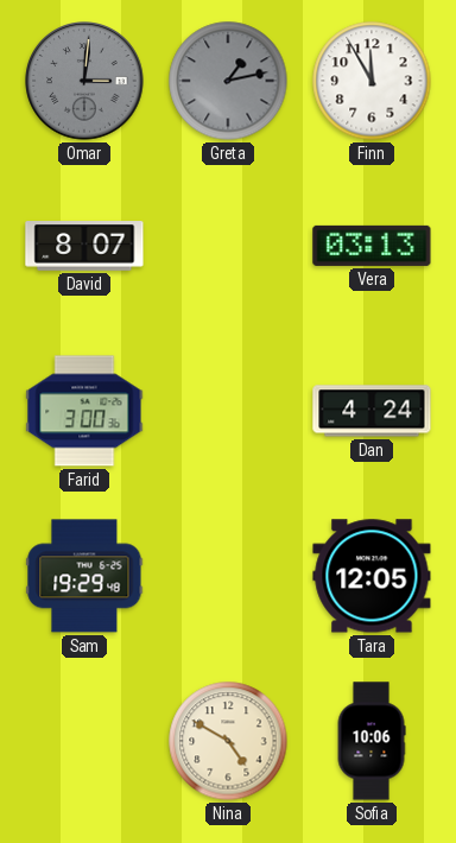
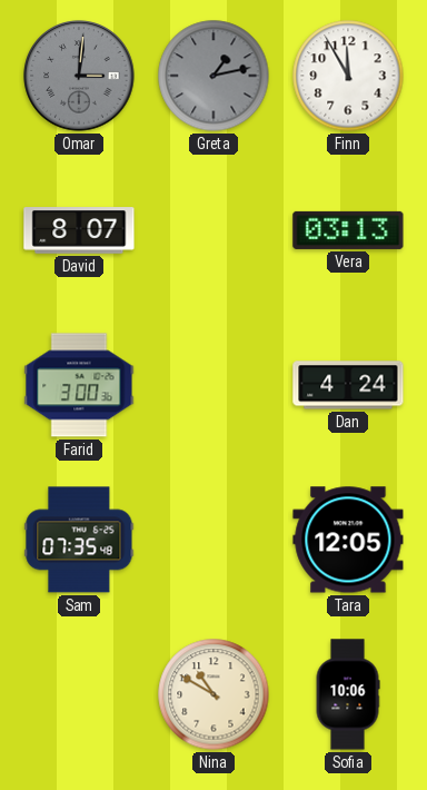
Sam: 19:29 -> 07:35 (79, 540)
Nina: 4:50 -> 10:50 (213, 694)
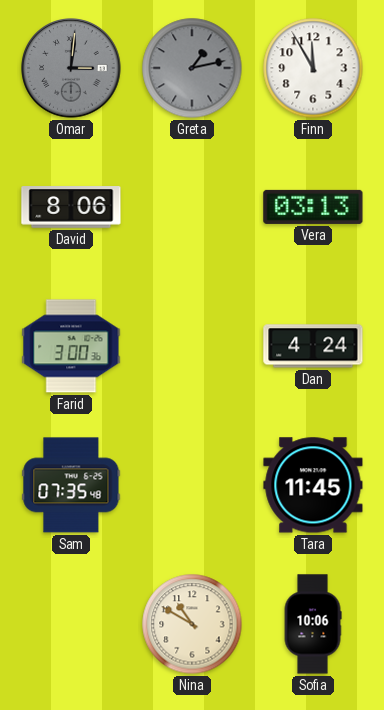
David: 8:07 -> 8:06 (71, 207)
Tara: 12:05 -> 11:45 (313, 485)
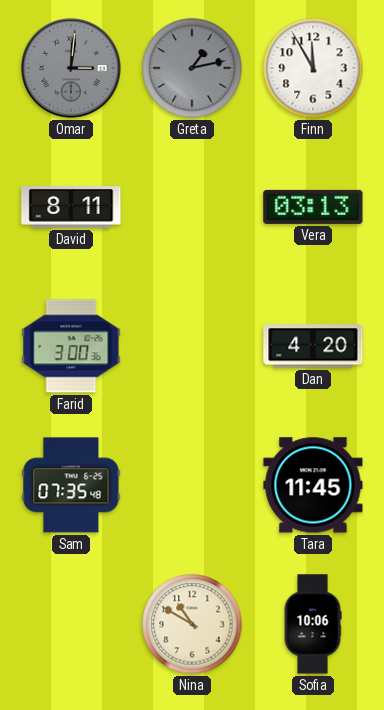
David: 8:06 -> 8:11 (71, 207)
Dan: 4:24 -> 4:20 (313, 346)
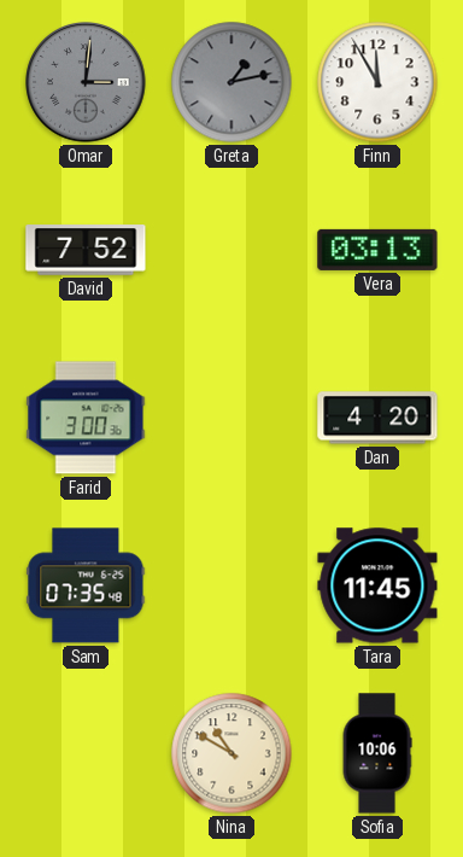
David: 8:11 -> 7:52 (86, 250)
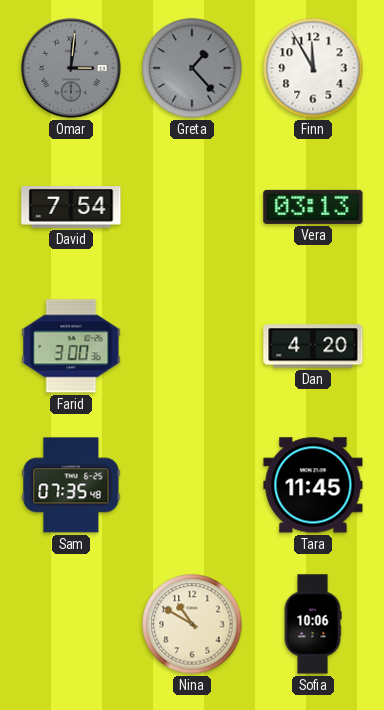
Greta: 1:13 -> 1:23 (192, 68)
David: 7:52 -> 7:54 (71, 207)
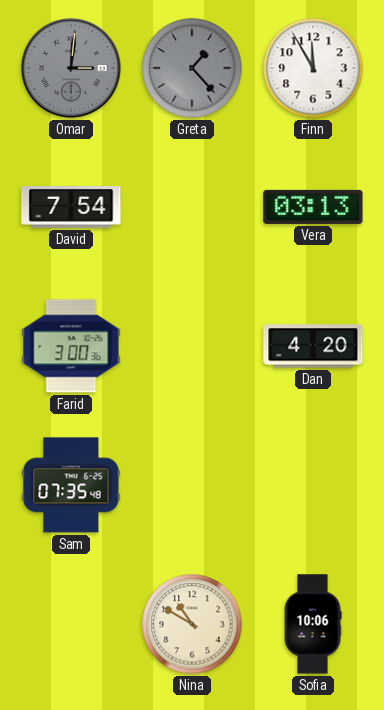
Tara: 11:45 -> none (313, 485)
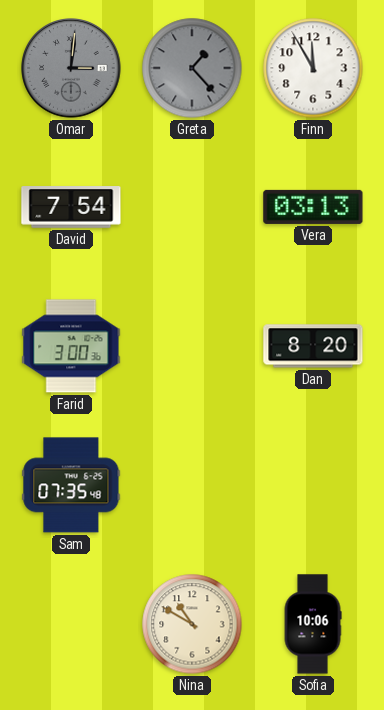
Dan: 4:20 -> 8:20 (313, 346)
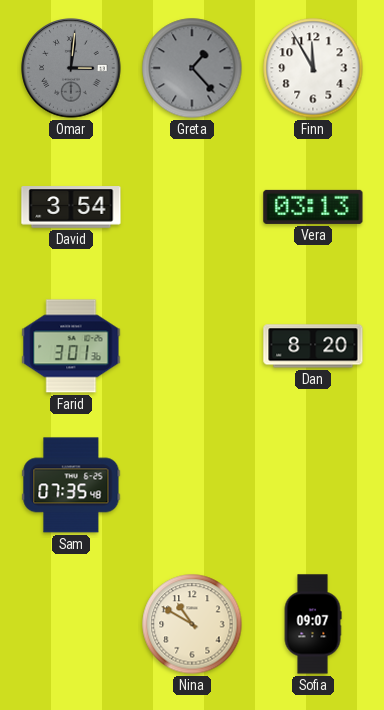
David: 7:54 -> 3:54 (71, 207)
Farid: 3:00 -> 3:01 (71, 346)
Sofia: 10:06 -> 09:07 (313, 624)
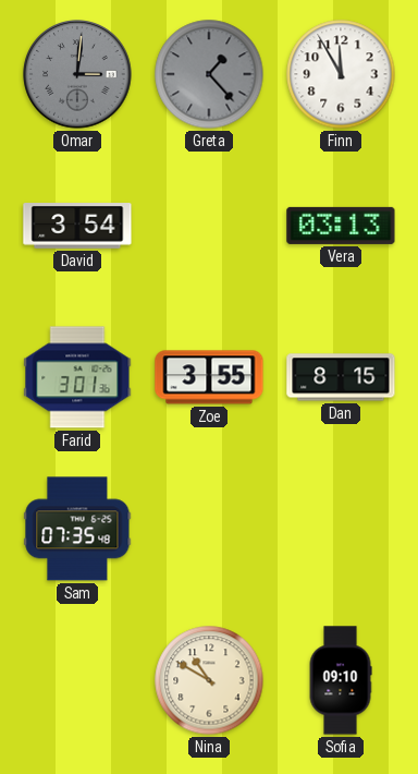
Zoe: none -> 3:55 (209, 377)
Dan: 8:20 -> 8:15 (341, 377)
Sofia: 09:07 -> 09:10 (341, 680)
